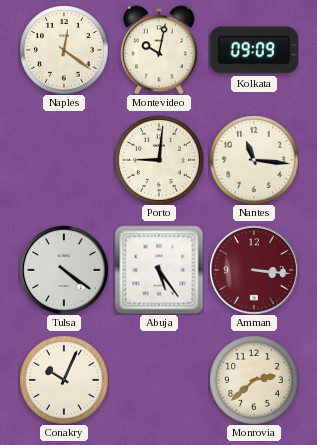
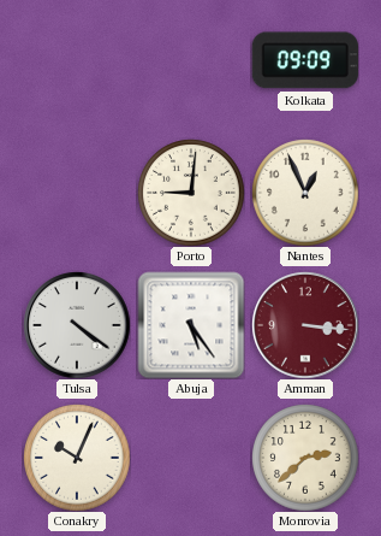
Naples: 12:21 -> none (64, 50)
Montevideo: 10:02 -> none (159, 50)
Nantes: 11:16 -> 12:56 (305, 193)
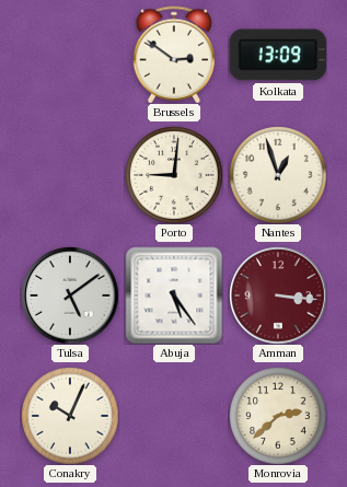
Brussels: none -> 2:51 (174, 55)
Kolkata: 09:09 -> 13:09 (277, 55)
Nantes: 12:56 -> 12:57 (278, 175)
Tulsa: 4:21 -> 5:09 (70, 295)
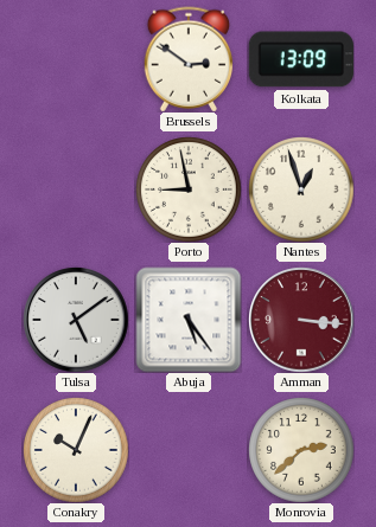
Porto: 9:01 -> 8:58 (189, 189)
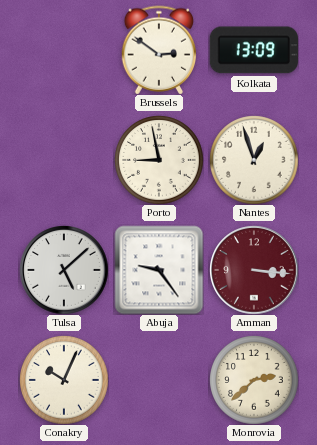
Tulsa: 5:09 -> 5:08 (64, 270)
Abuja: 5:24 -> 9:24 (159, 270)
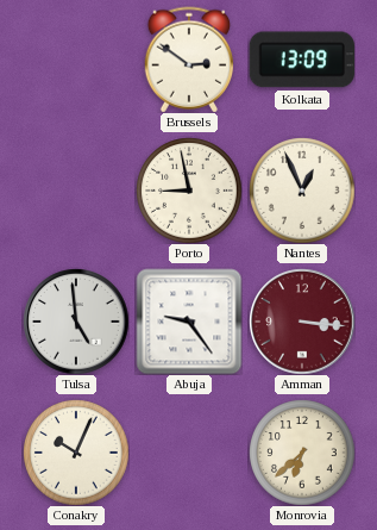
Nantes: 12:57 -> 12:56 (302, 191)
Tulsa: 5:08 -> 4:59 (76, 322)
Monrovia: 2:38 -> 6:38 (302, 453)
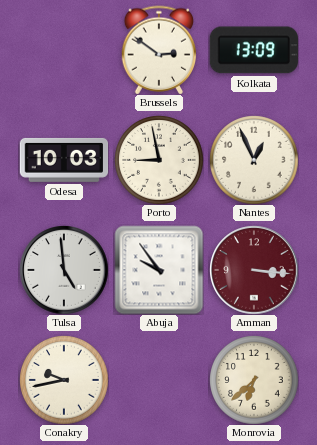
Odesa: none -> 10:03 (64, 160)
Abuja: 9:24 -> 9:54 (159, 270)
Conakry: 10:04 -> 9:43 (64, 380)
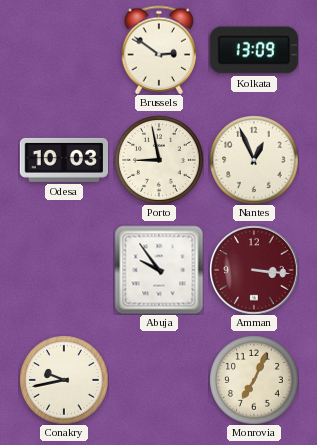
Tulsa: 4:59 -> none (64, 270)
Monrovia: 6:38 -> 7:04 (254, 380)
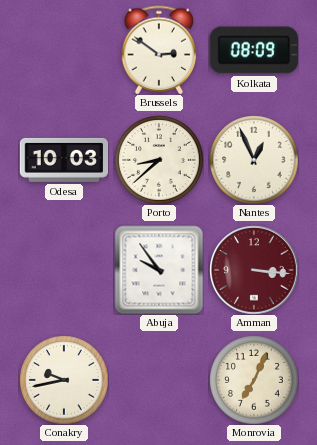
Kolkata: 13:09 -> 08:09 (253, 50)
Porto: 8:58 -> 8:38 (159, 160)
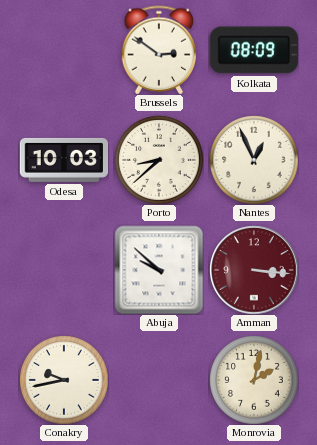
Abuja: 9:54 -> 9:52 (159, 270)
Monrovia: 7:04 -> 2:02 (254, 380)
